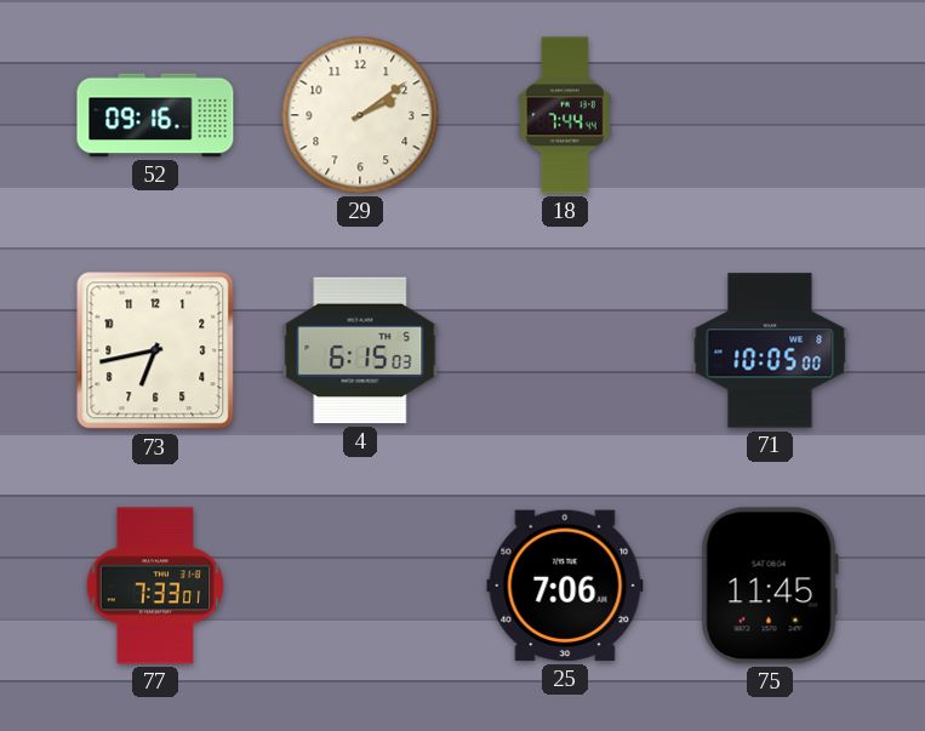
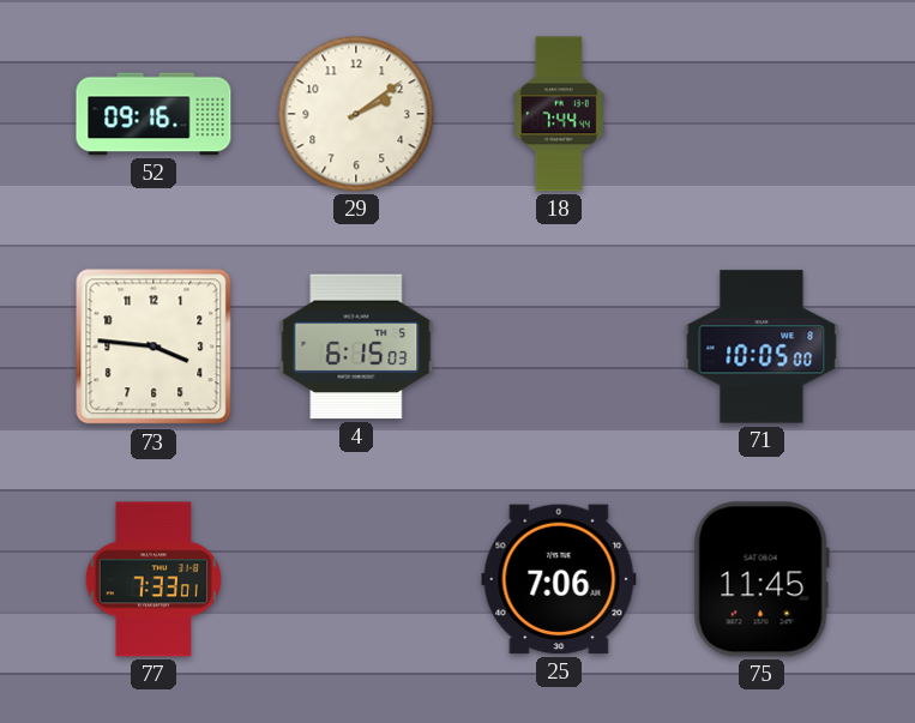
73: 6:43 -> 3:46 (153, 347)
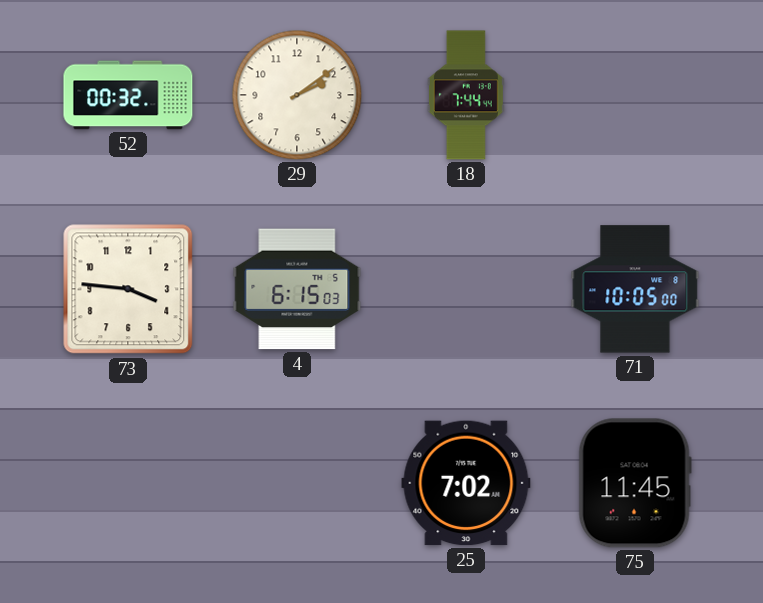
52: 09:16 -> 00:32 (128, 95)
77: 7:33 -> none (153, 579)
25: 7:06 -> 7:02 (466, 483)
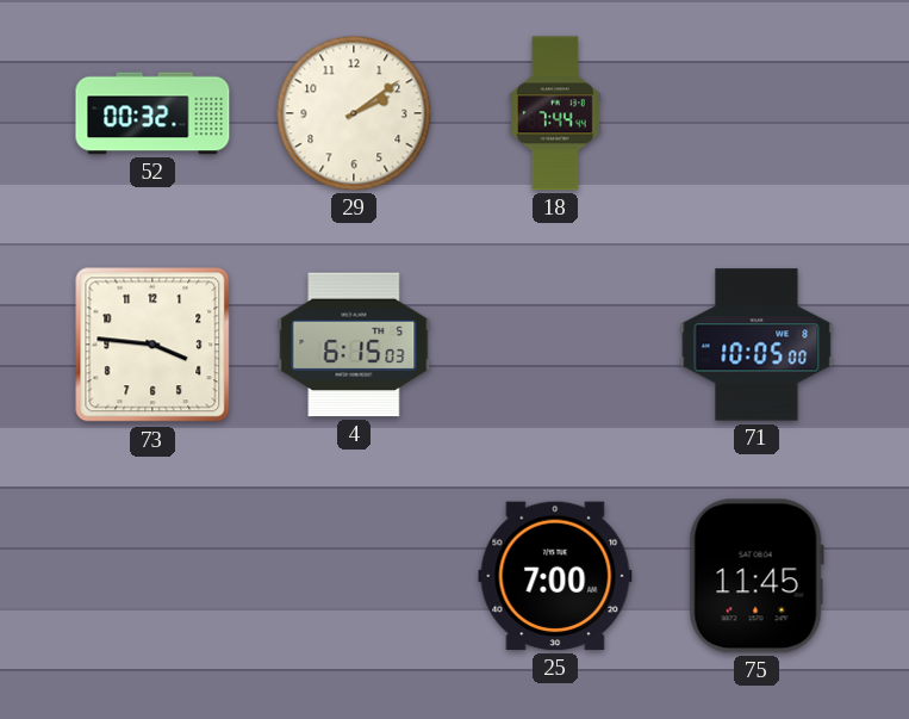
25: 7:02 -> 7:00 (555, 576)
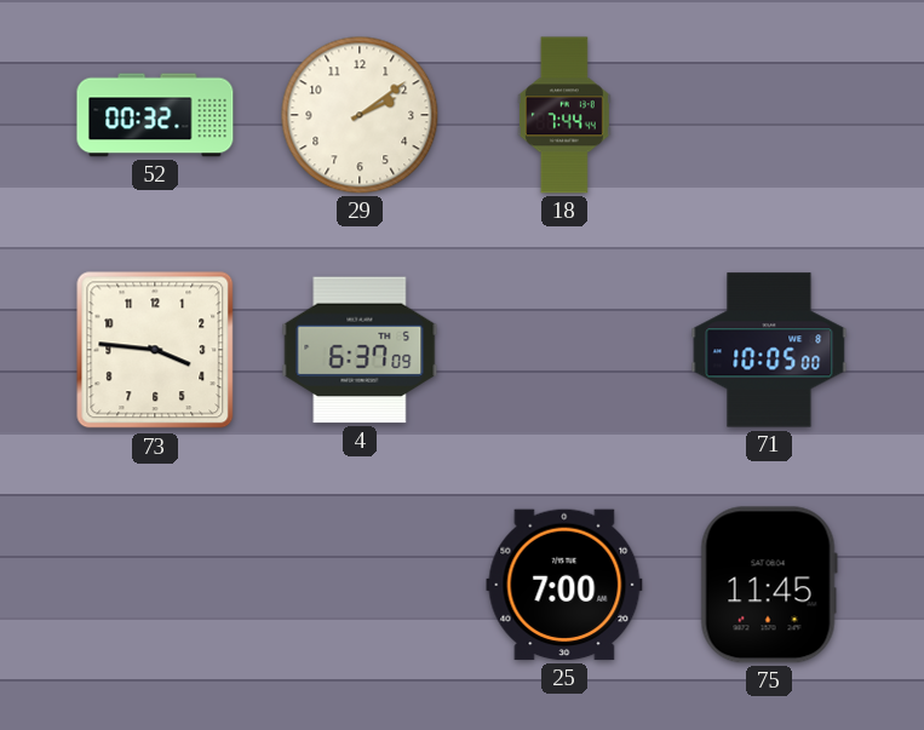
4: 6:15 -> 6:37 (360, 350)
